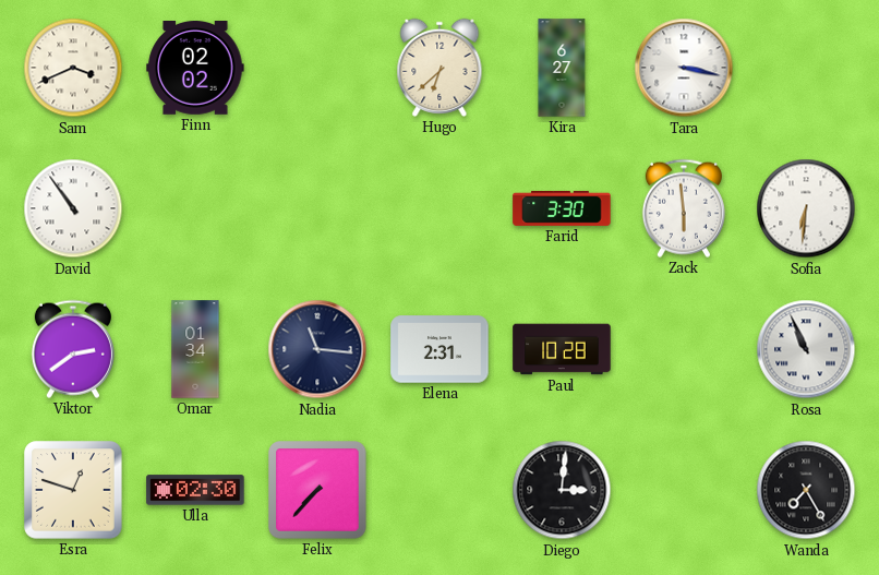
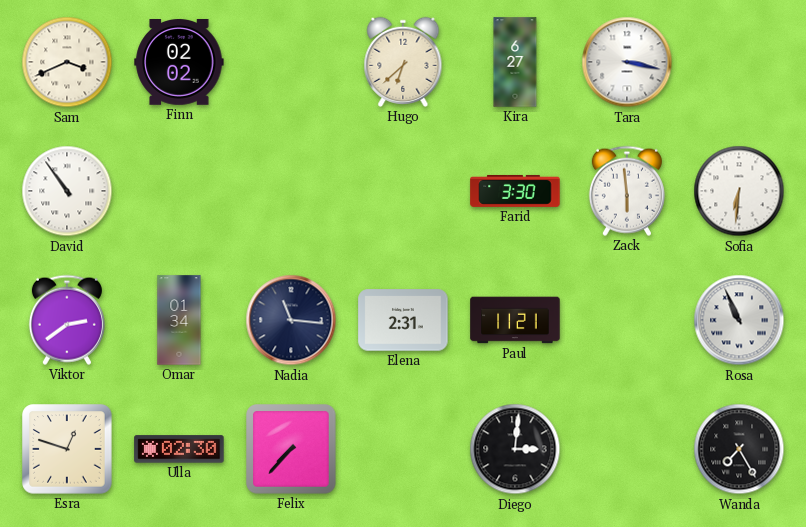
Paul: 10:28 -> 11:21 (515, 320)
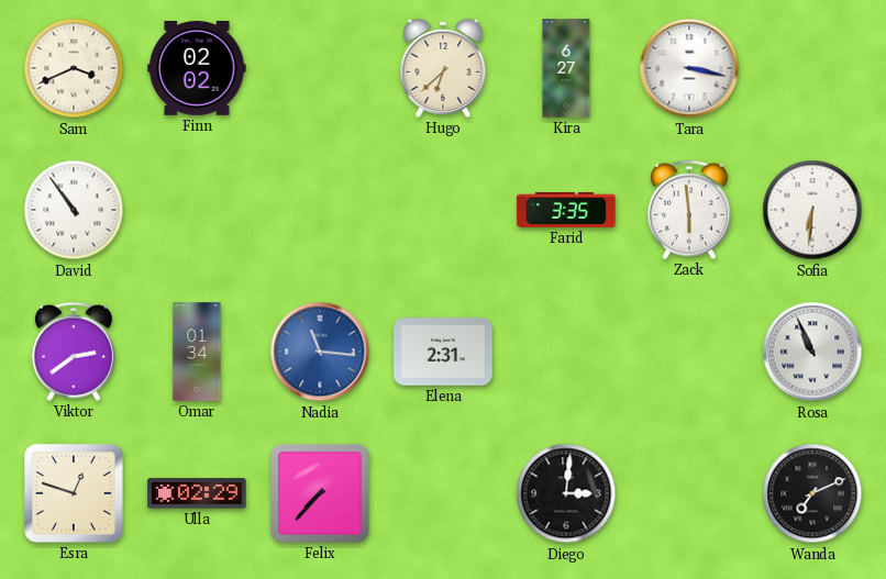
Farid: 3:30 -> 3:35 (566, 210)
Nadia dial: navy -> blue (320, 352)
Paul: 11:21 -> none (515, 320)
Ulla: 02:30 -> 02:29 (197, 493)
Wanda: 7:25 -> 7:11 (812, 493)
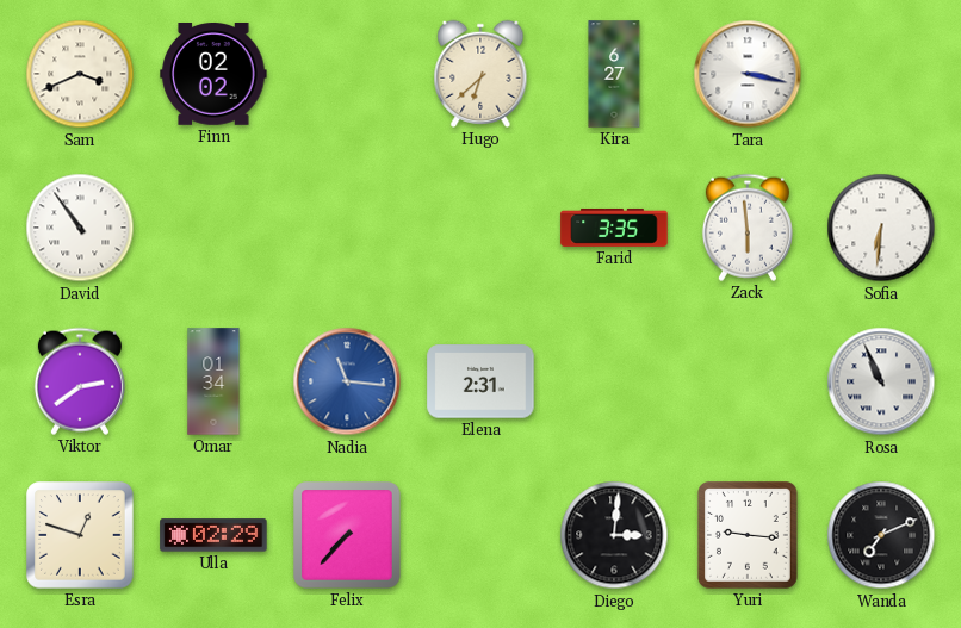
Yuri: none -> 9:16 (749, 536)
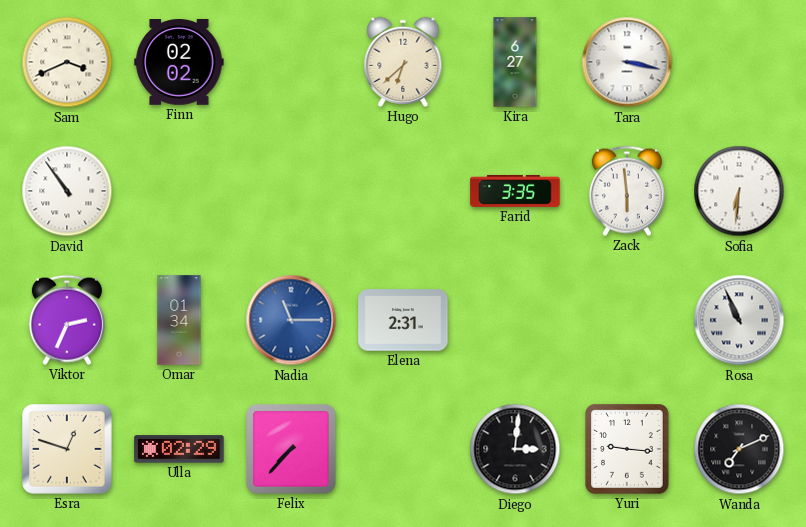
Viktor: 2:39 -> 2:34 (67, 320)
Nadia: 11:16 -> 11:15 (291, 320)
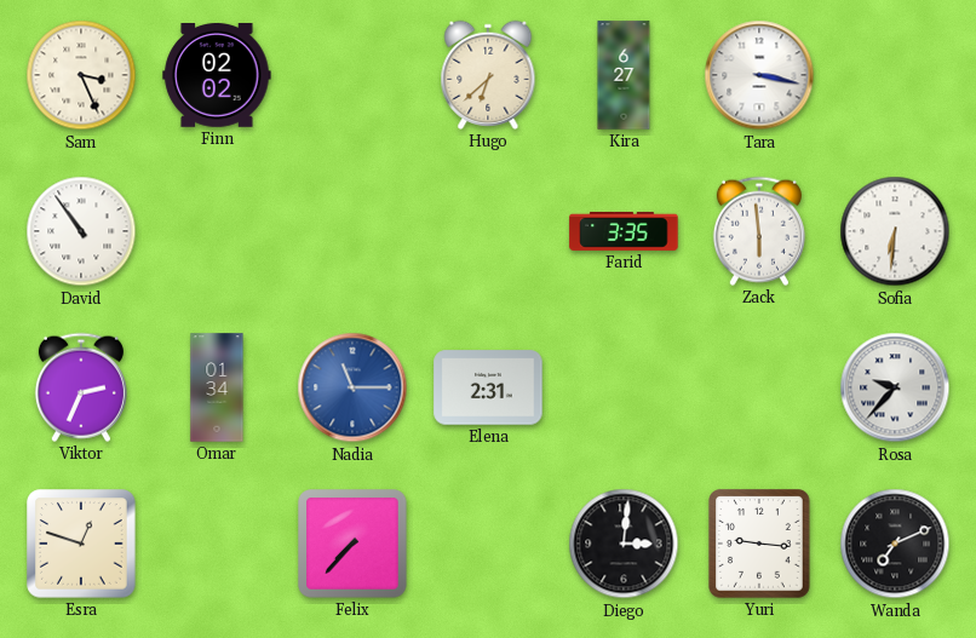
Sam: 3:41 -> 3:26 (81, 75)
Rosa: 10:56 -> 9:37 (895, 387)
Ulla: 02:29 -> none (179, 449)
